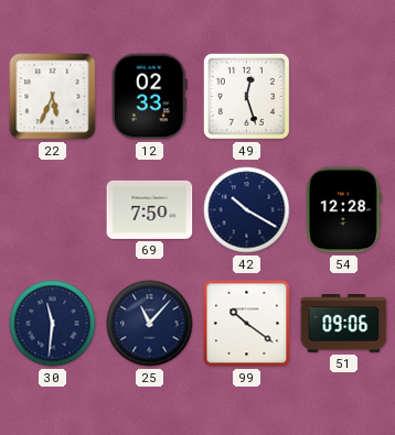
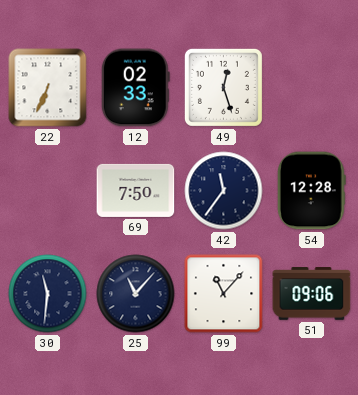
22: 5:34 -> 6:34 (48, 88)
42: 10:20 -> 11:36 (224, 191)
99: 10:21 -> 11:07 (224, 294)
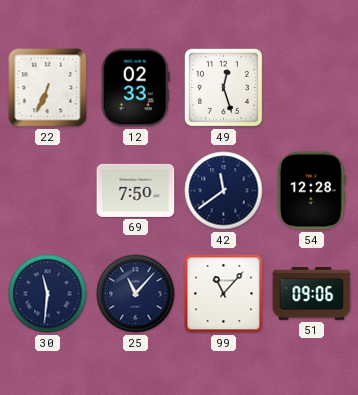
42: 11:36 -> 11:39 (224, 191)
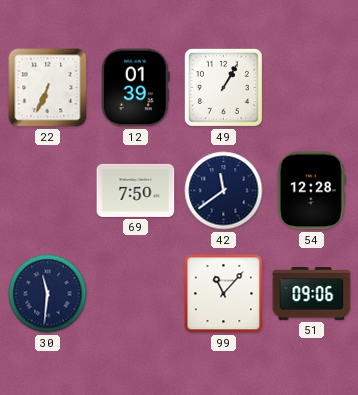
12: 02:33 -> 01:39 (135, 88)
49: 12:27 -> 1:05 (223, 87)
25: 11:07 -> none (136, 294)
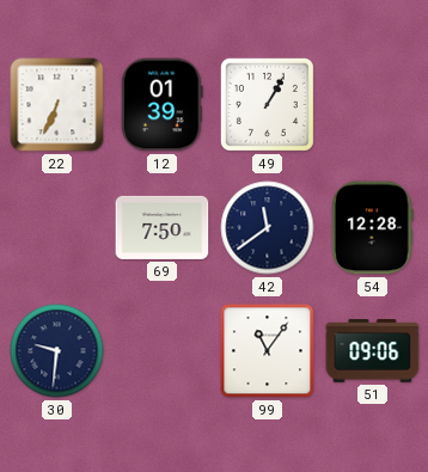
30: 11:31 -> 9:31 (57, 351)
99: 11:07 -> 11:06 (268, 351)
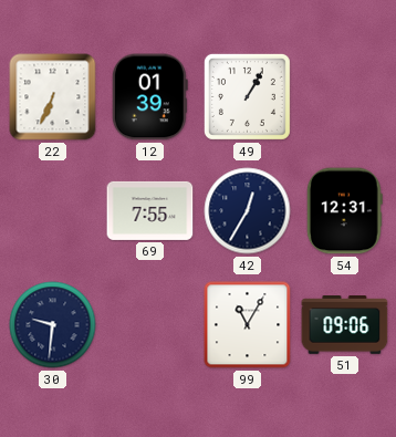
69: 7:50 -> 7:55 (150, 210)
42: 11:39 -> 12:35 (248, 211)
54: 12:28 -> 12:31 (344, 211)
99: 11:06 -> 11:05 (248, 325)
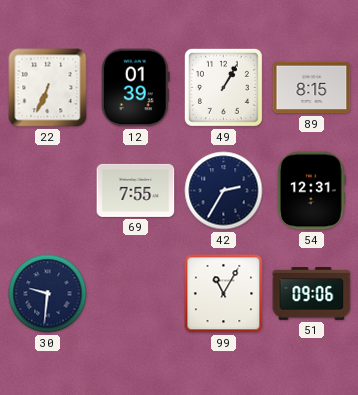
89: none -> 8:15 (312, 88)
42: 12:35 -> 2:35 (224, 191)
